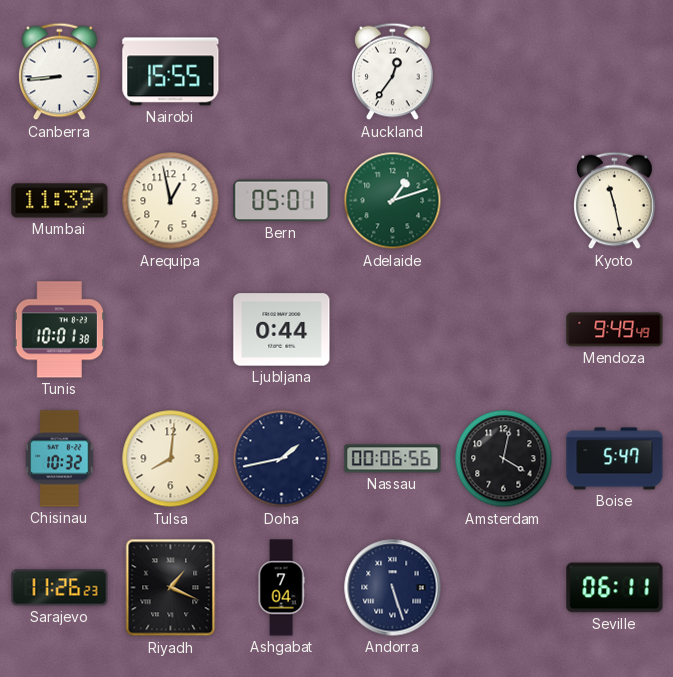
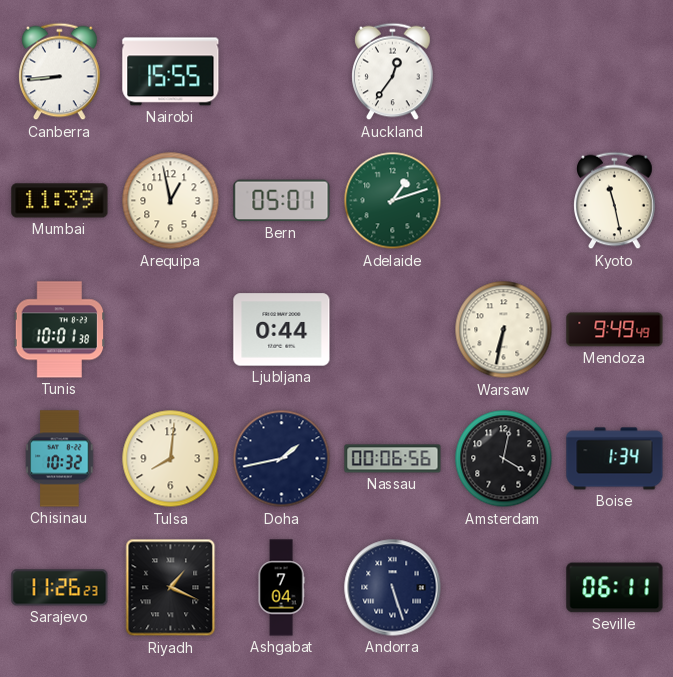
Warsaw: none -> 6:32 (504, 330)
Boise: 5:47 -> 1:34 (615, 459)
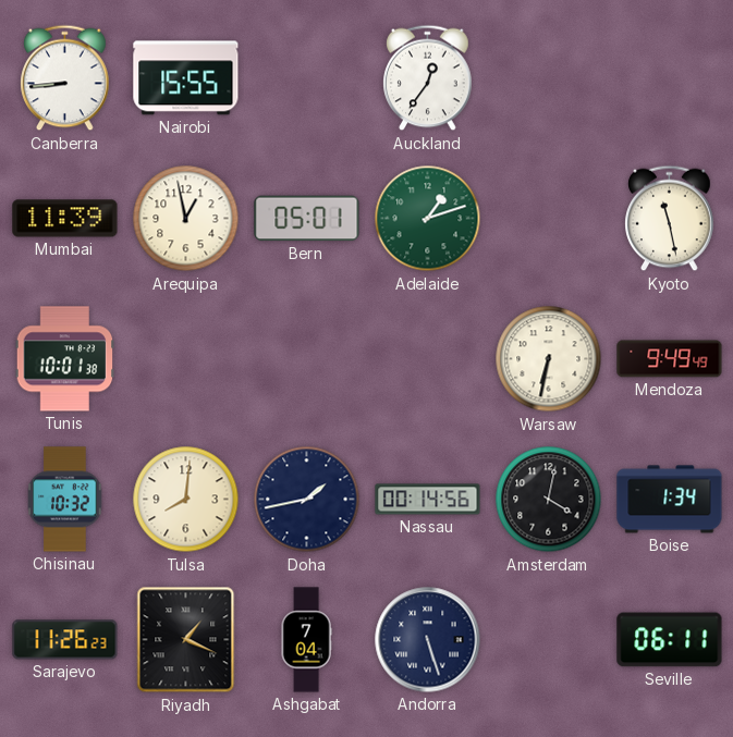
Ljubljana: 0:44 -> none (282, 330)
Nassau: 00:06 -> 00:14 (428, 500)
